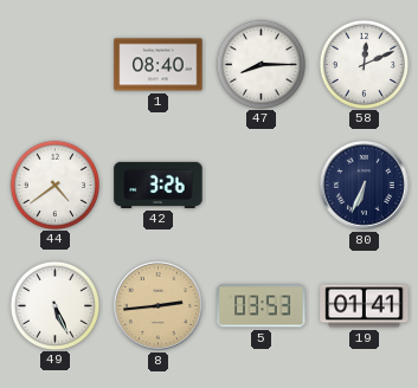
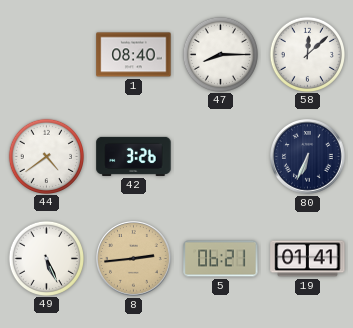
58: 12:11 -> 12:08 (307, 54)
5: 03:53 -> 06:21 (221, 259)
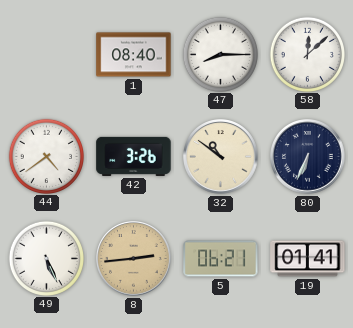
32: none -> 10:51 (221, 157)
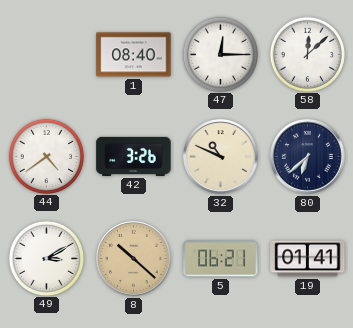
47: 8:15 -> 12:15 (220, 54)
32: 10:51 -> 10:49 (221, 157)
80: 6:34 -> 6:38 (308, 157)
49: 5:26 -> 3:10 (46, 258)
8: 2:44 -> 10:22 (134, 259)
